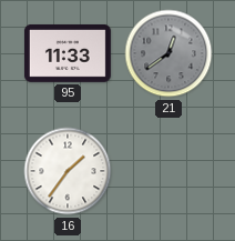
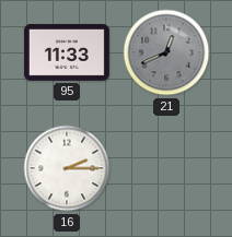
21: 12:39 -> 12:41 (166, 52)
16: 1:36 -> 2:15 (67, 168)
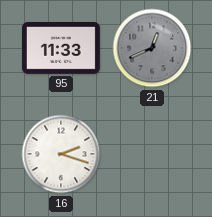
16: 2:15 -> 2:18 (61, 154)
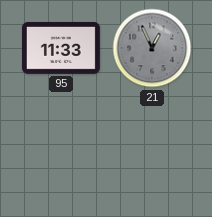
21: 12:41 -> 12:56 (152, 48)
16: 2:18 -> none (61, 154)
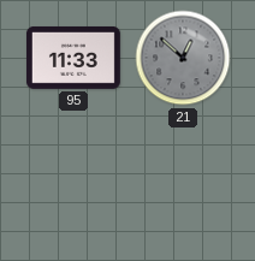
21: 12:56 -> 12:52 (183, 58)
